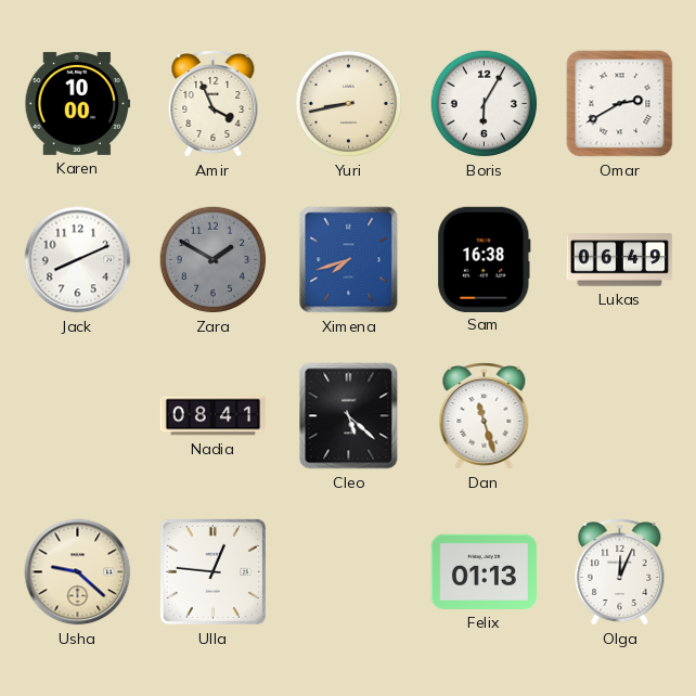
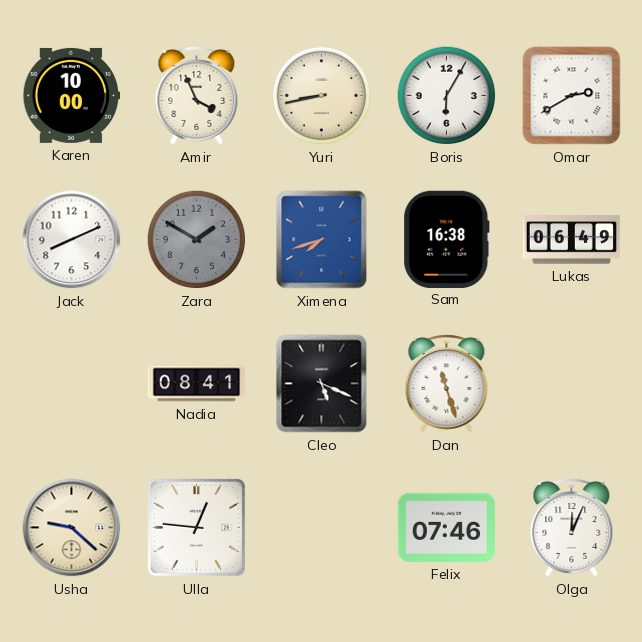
Cleo: 5:22 -> 5:19 (322, 384)
Felix: 01:13 -> 07:46 (447, 527)
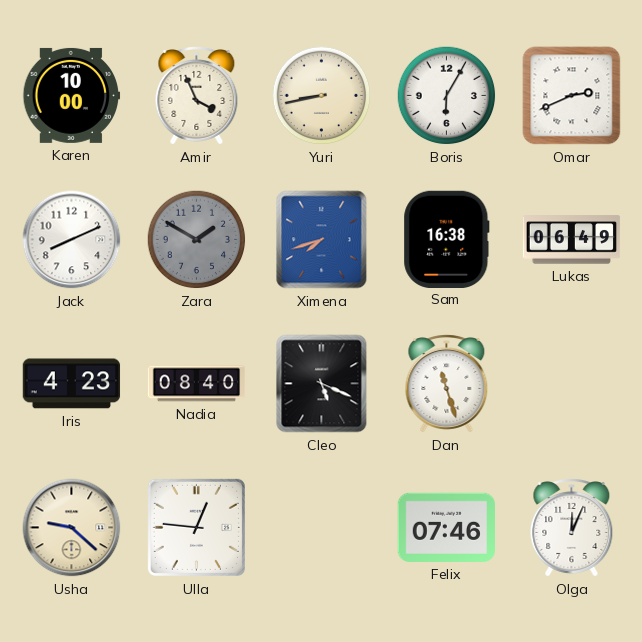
Omar: 2:40 -> 2:41 (572, 96)
Iris: none -> 4:23 (72, 384)
Nadia: 08:41 -> 08:40 (197, 384)
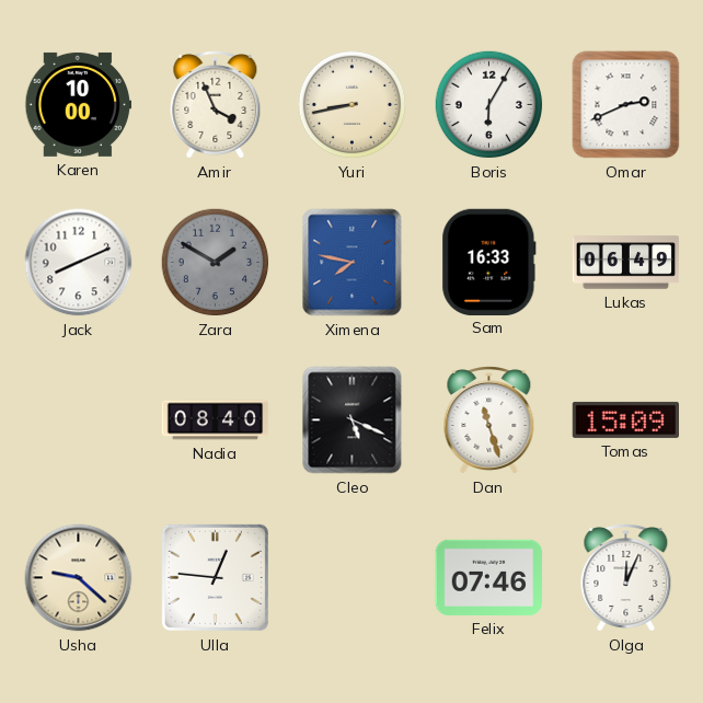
Ximena: 7:42 -> 7:47 (353, 263)
Sam: 16:38 -> 16:33 (489, 262)
Iris: 4:23 -> none (72, 384)
Tomas: none -> 15:09 (626, 419)
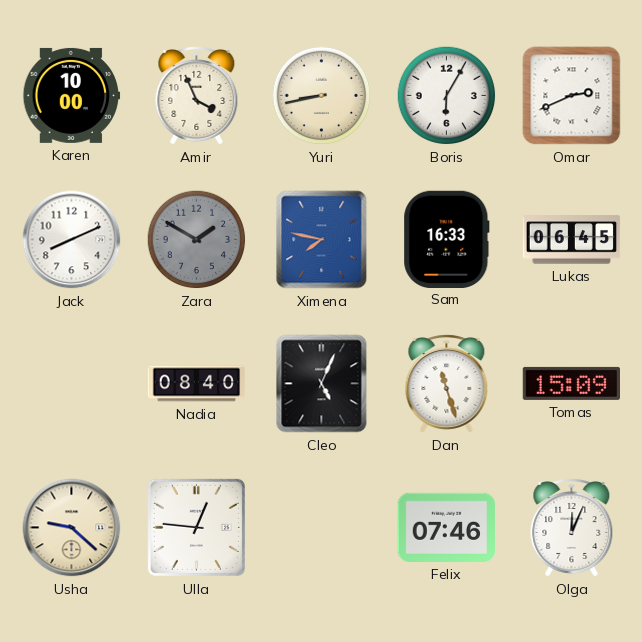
Lukas: 06:49 -> 06:45 (572, 240)
Cleo: 5:19 -> 5:04 (322, 384)
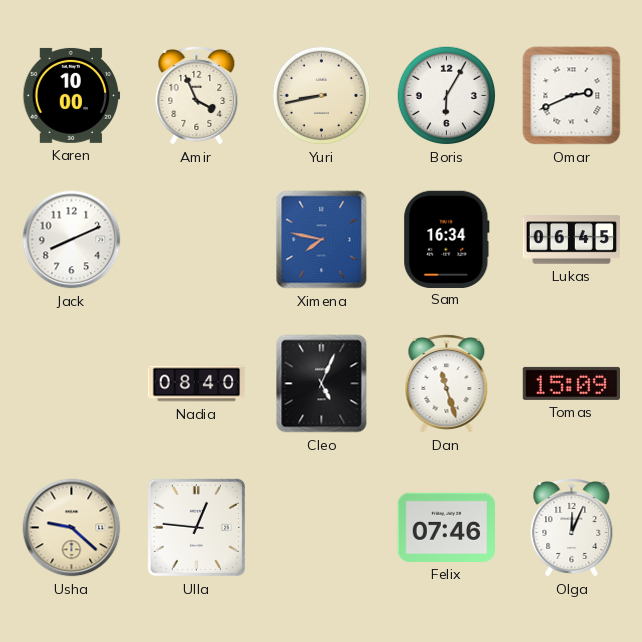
Zara: 1:50 -> none (197, 240)
Sam: 16:33 -> 16:34 (447, 239)
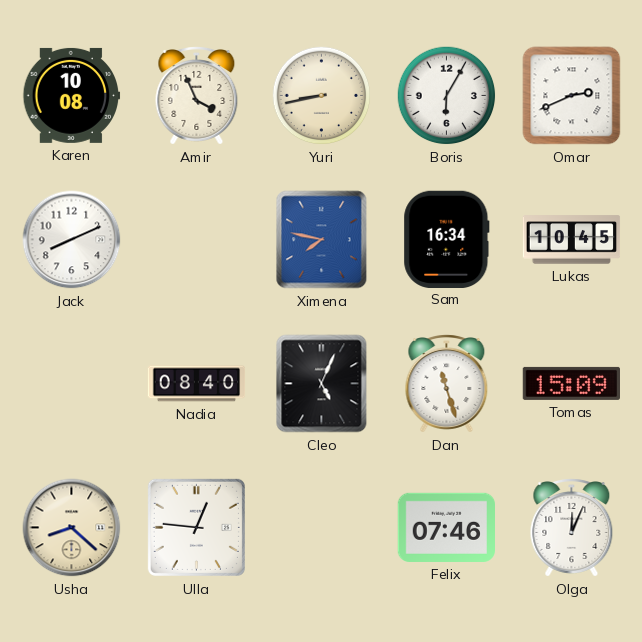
Karen: 10:00 -> 10:08 (72, 95)
Lukas: 06:45 -> 10:45 (572, 240)
Usha: 9:22 -> 8:22 (72, 528)
